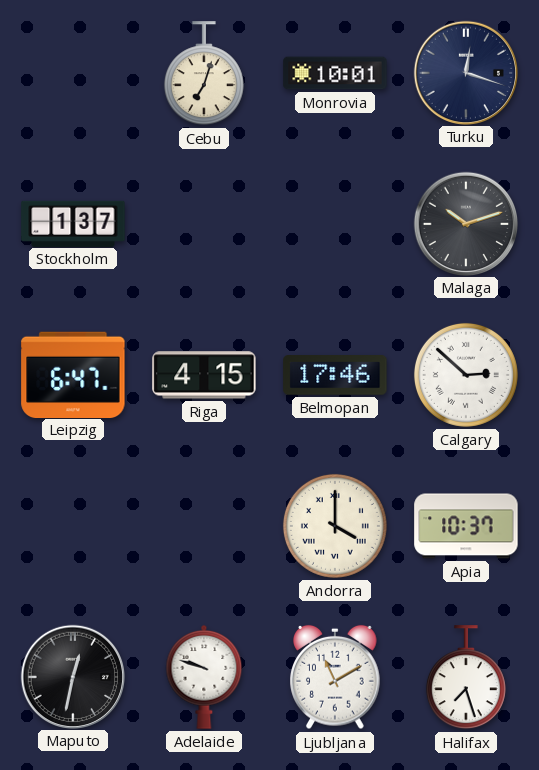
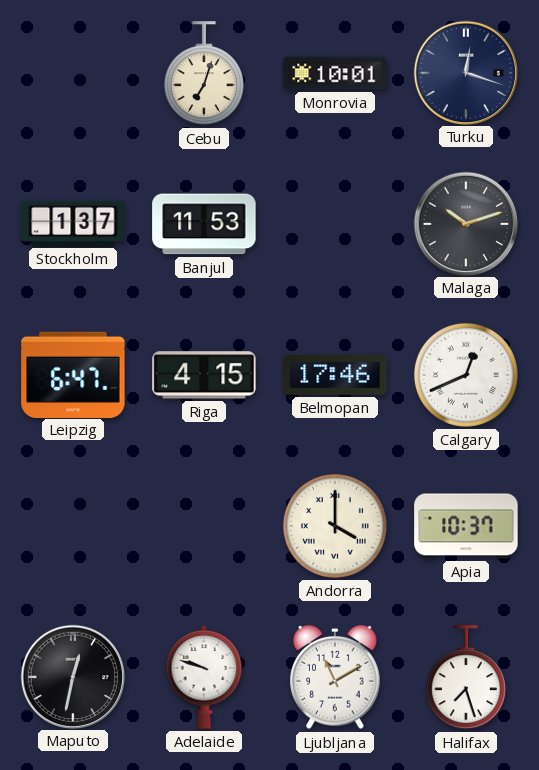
Banjul: none -> 11:53 (204, 224)
Calgary: 2:52 -> 12:41 (466, 375)
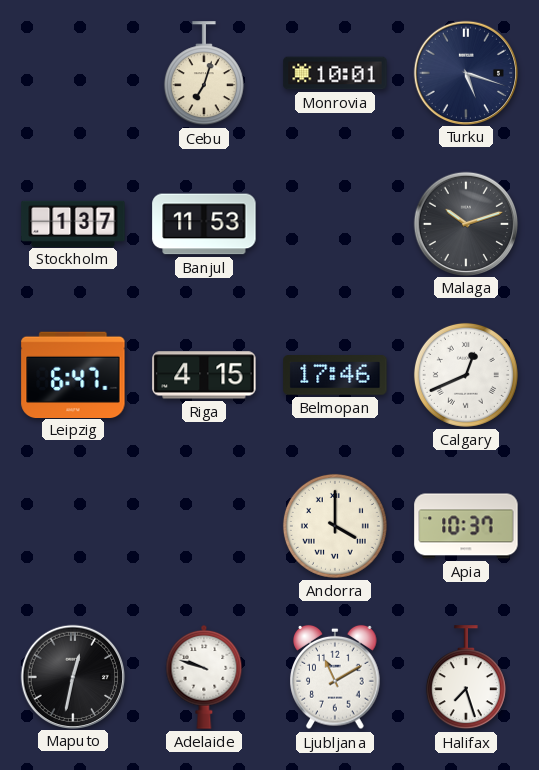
Turku: 12:18 -> 5:18 (465, 72)
